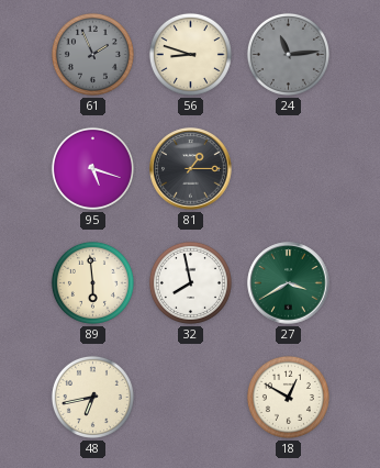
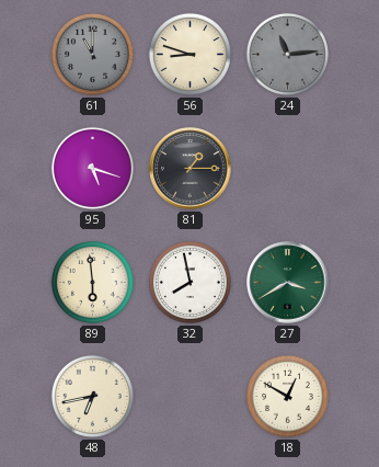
61: 1:56 -> 11:00 (92, 54)
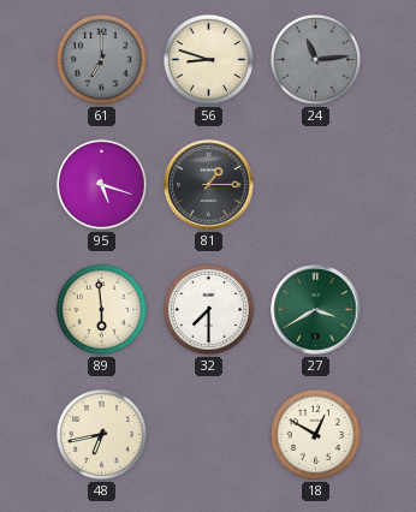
61: 11:00 -> 7:00 (101, 59)
32: 7:58 -> 7:30 (208, 309)
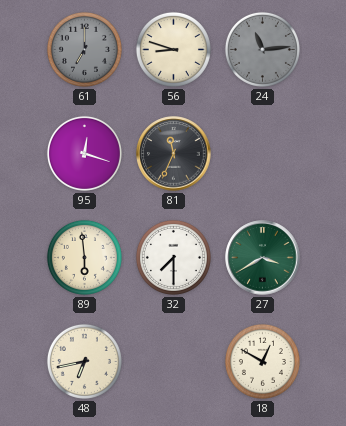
95: 5:18 -> 12:18 (84, 153)
81: 1:15 -> 11:34 (174, 154)
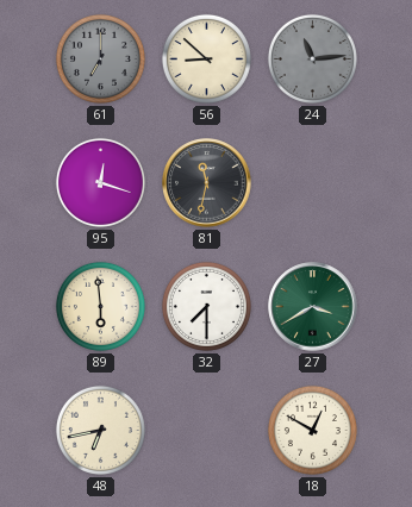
56: 8:48 -> 8:52 (206, 58)
81: 11:34 -> 11:32 (207, 183)
